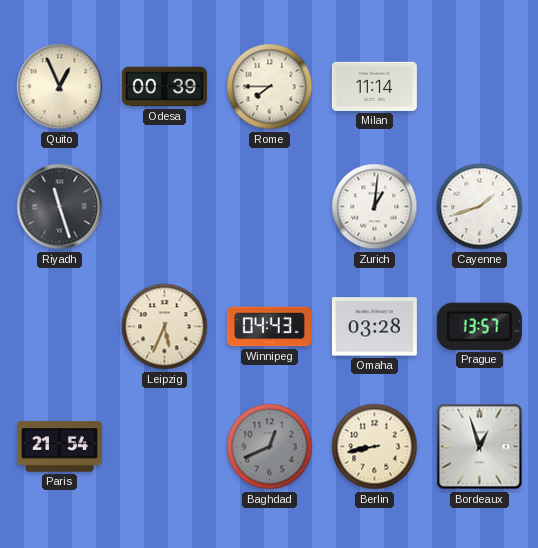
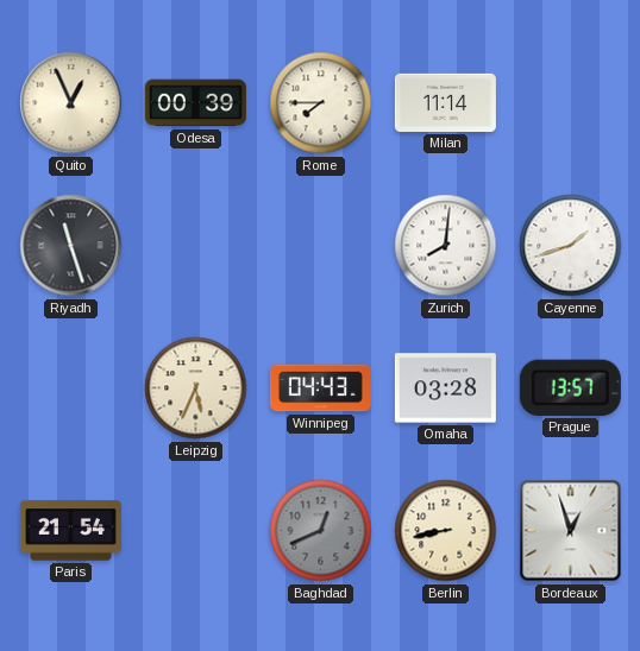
Zurich: 1:01 -> 8:01 (446, 246)
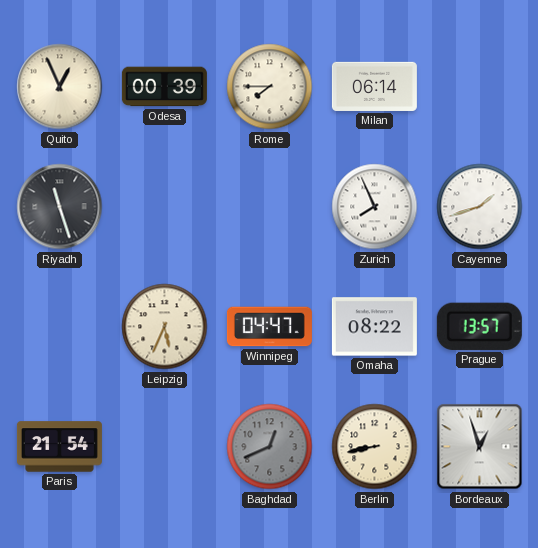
Milan: 11:14 -> 06:14 (374, 86)
Zurich: 8:01 -> 7:56 (375, 207)
Winnipeg: 04:43 -> 04:47 (269, 327)
Omaha: 03:28 -> 08:22 (374, 327)
